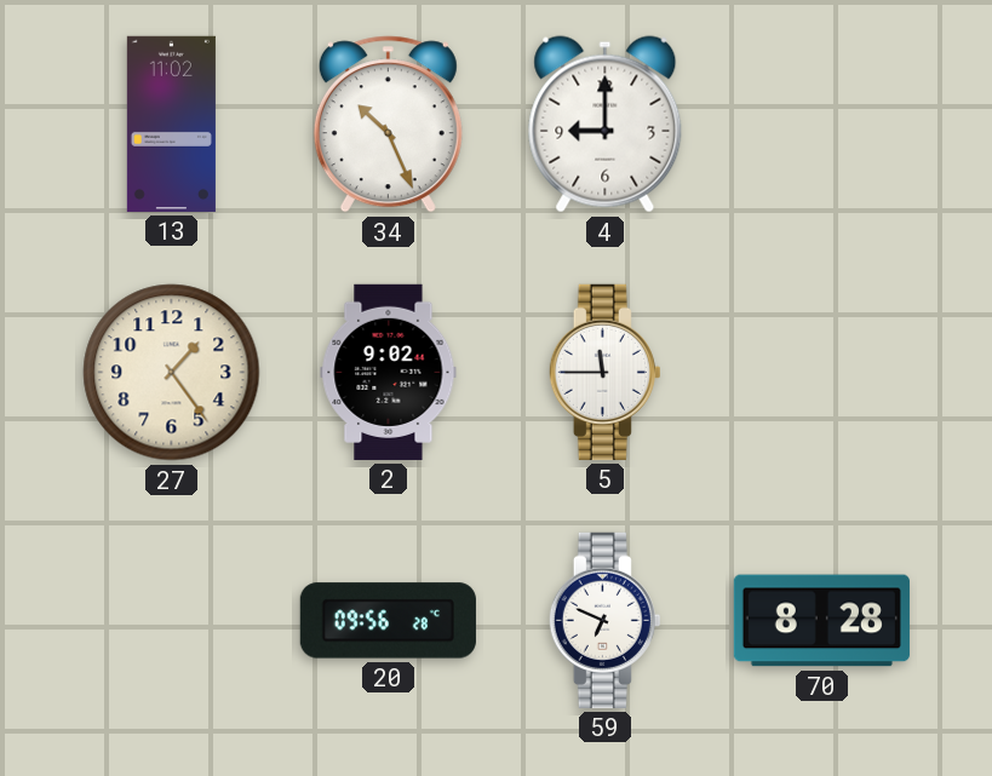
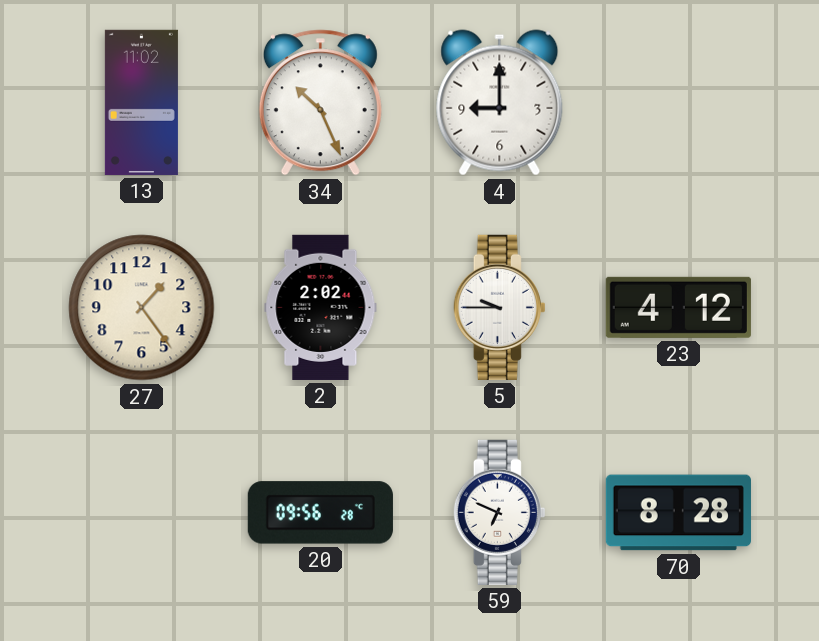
2: 9:02 -> 2:02 (321, 307)
5: 11:45 -> 9:45 (499, 307)
23: none -> 4:12 (678, 307)
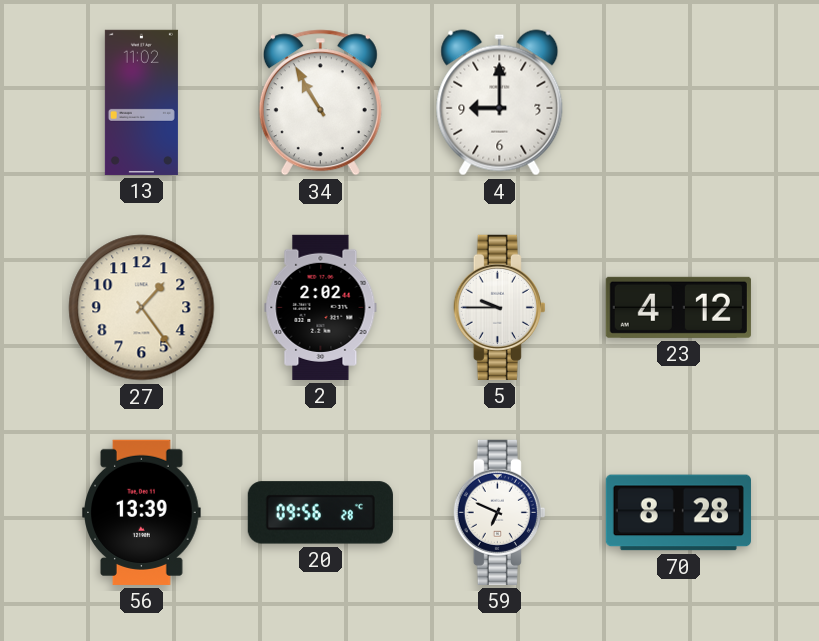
34: 10:26 -> 10:55 (320, 103)
56: none -> 13:39 (142, 512)
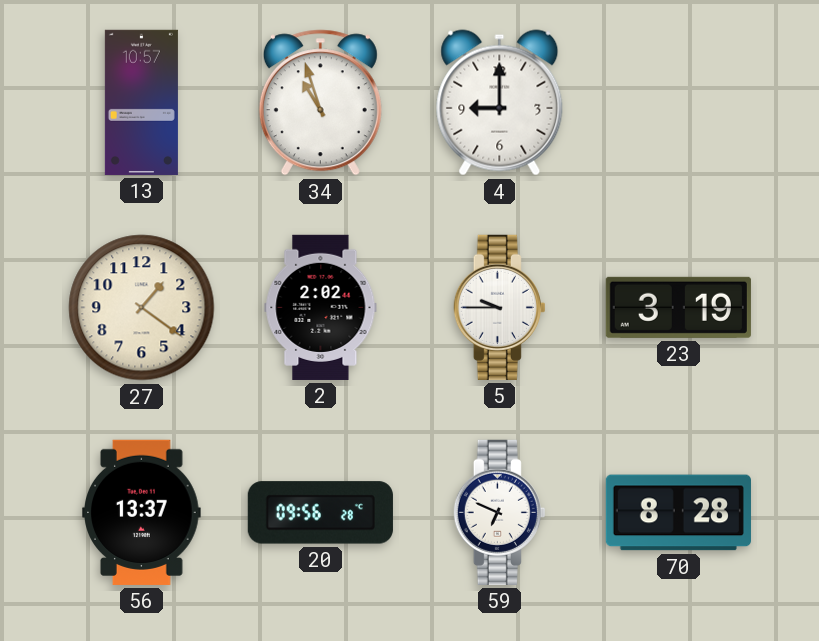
13: 11:02 -> 10:57 (141, 102)
34: 10:55 -> 10:57 (320, 103)
27: 1:24 -> 1:21 (142, 308)
23: 4:12 -> 3:19 (678, 307)
56: 13:39 -> 13:37 (142, 512)
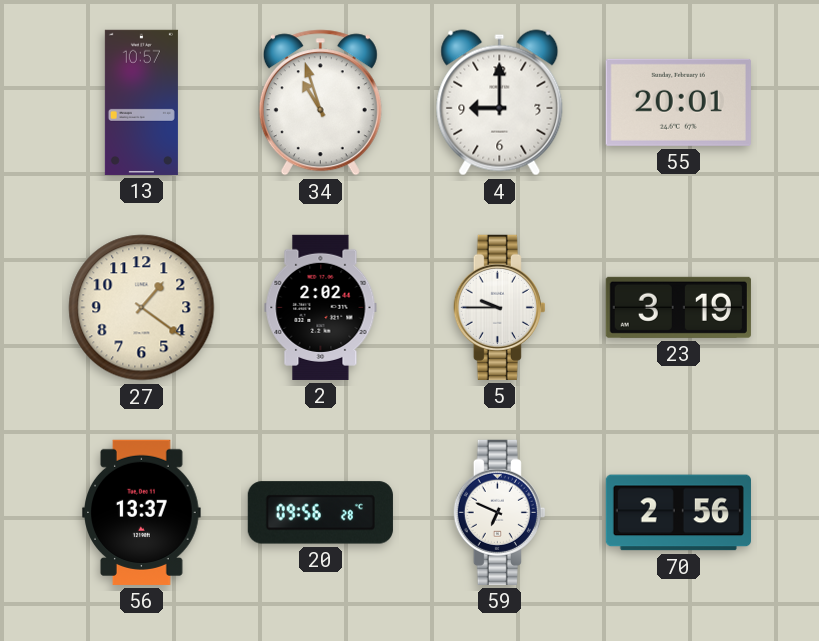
55: none -> 20:01 (678, 102)
70: 8:28 -> 2:56 (678, 513)
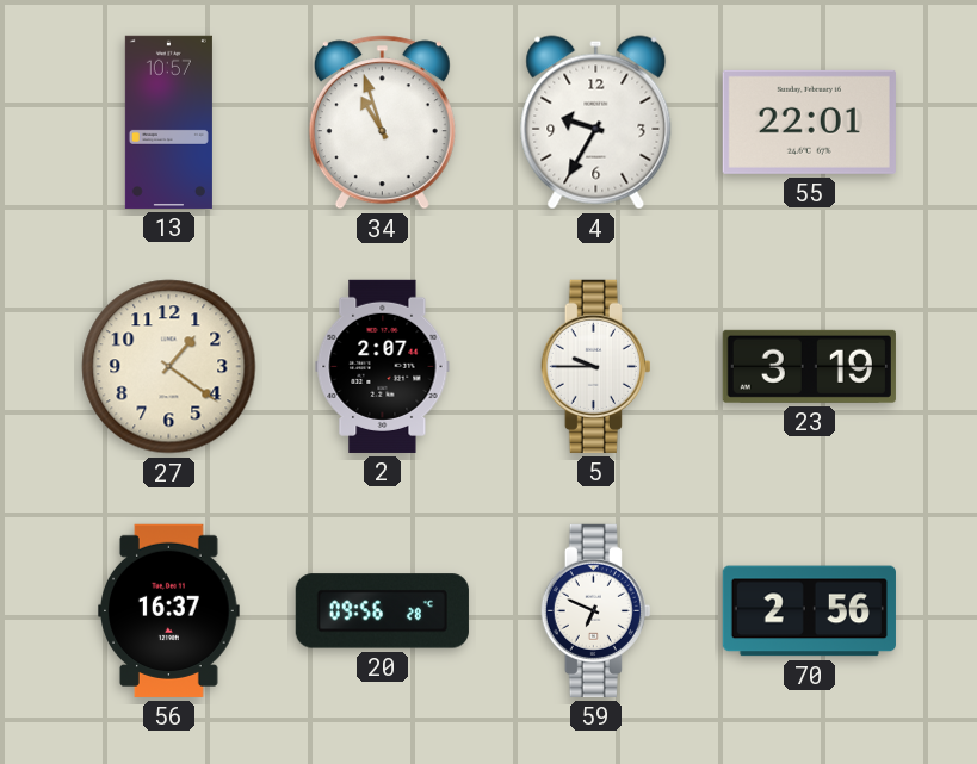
4: 9:00 -> 9:35 (596, 123)
55: 20:01 -> 22:01 (809, 122)
2: 2:02 -> 2:07 (383, 366)
56: 13:37 -> 16:37 (169, 610)
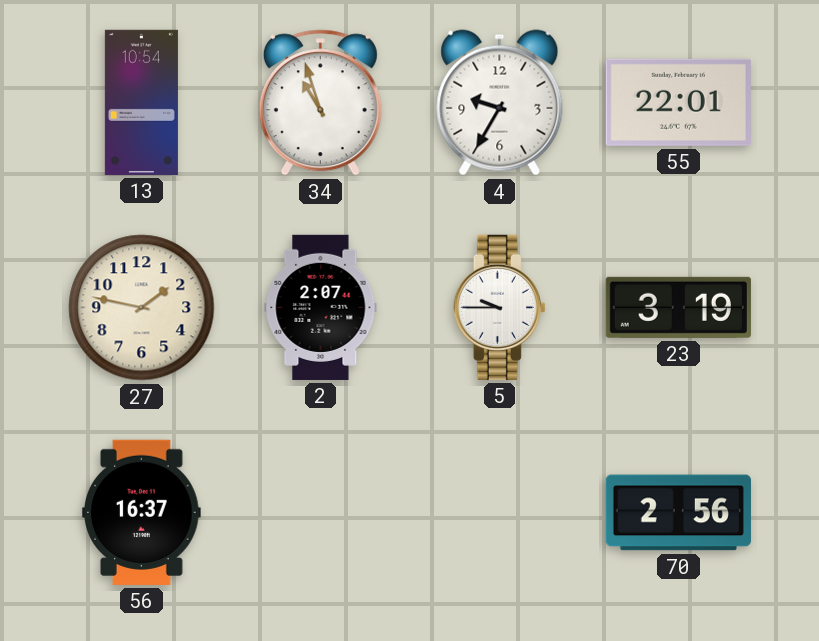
13: 10:57 -> 10:54 (141, 102)
27: 1:21 -> 1:47 (142, 308)
20: 09:56 -> none (382, 611)
59: 6:49 -> none (595, 610)
